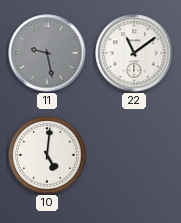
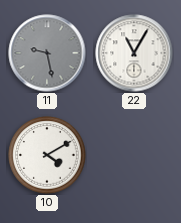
22: 11:09 -> 11:05 (134, 53)
10: 5:01 -> 4:10 (47, 155)
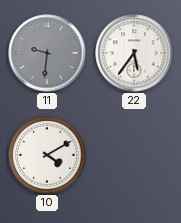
11: 9:28 -> 9:31 (47, 53)
22: 11:05 -> 5:36 (134, 53)
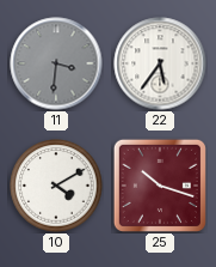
11: 9:31 -> 3:31 (56, 63)
25: none -> 10:18 (160, 186)
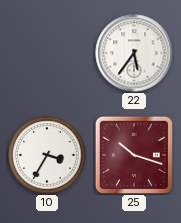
11: 3:31 -> none (56, 63)
10: 4:10 -> 3:35 (47, 155)
